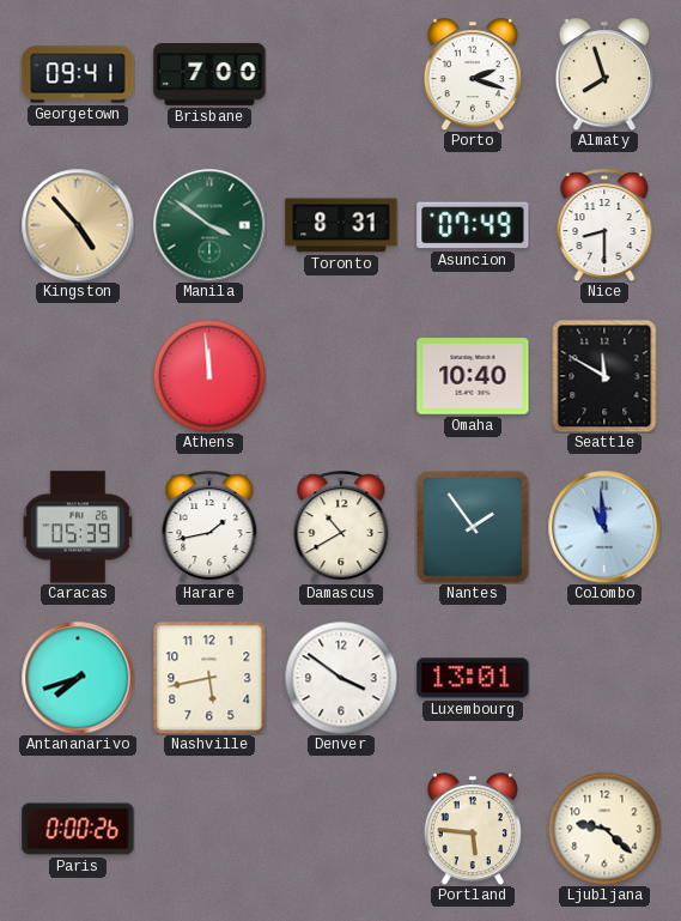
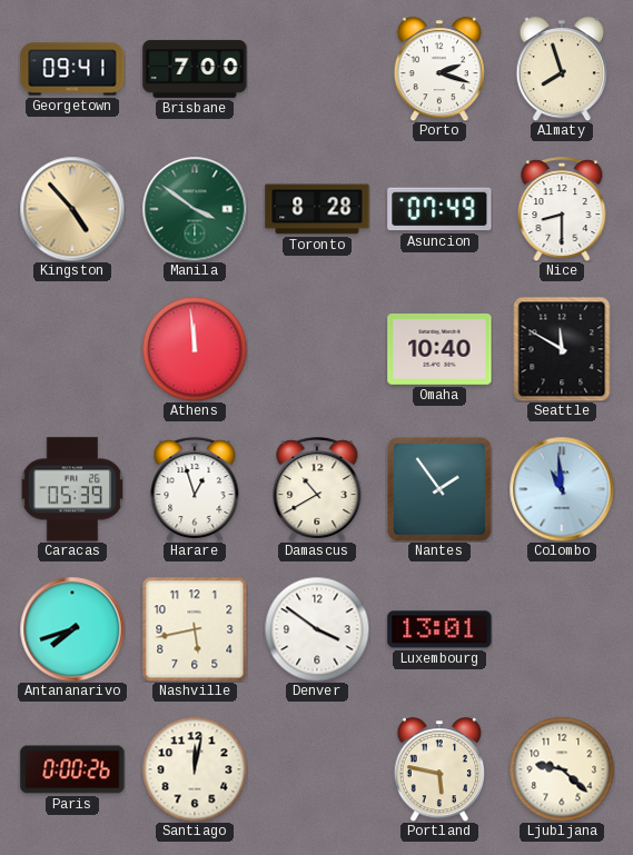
Toronto: 8:31 -> 8:28 (317, 209)
Harare: 1:43 -> 12:57 (195, 489)
Santiago: none -> 12:02 (195, 769)
Portland: 5:46 -> 5:47 (439, 769)
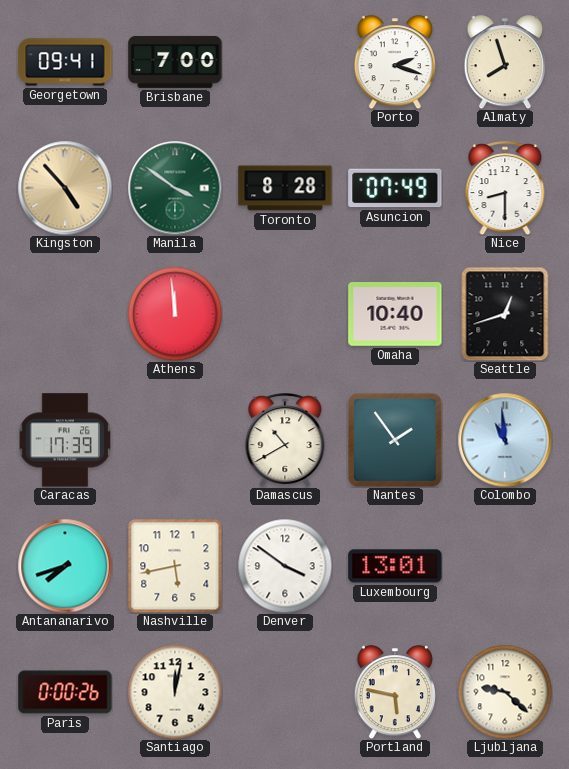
Seattle: 11:50 -> 12:42 (505, 314)
Caracas: 05:39 -> 17:39 (65, 440)
Harare: 12:57 -> none (195, 489)
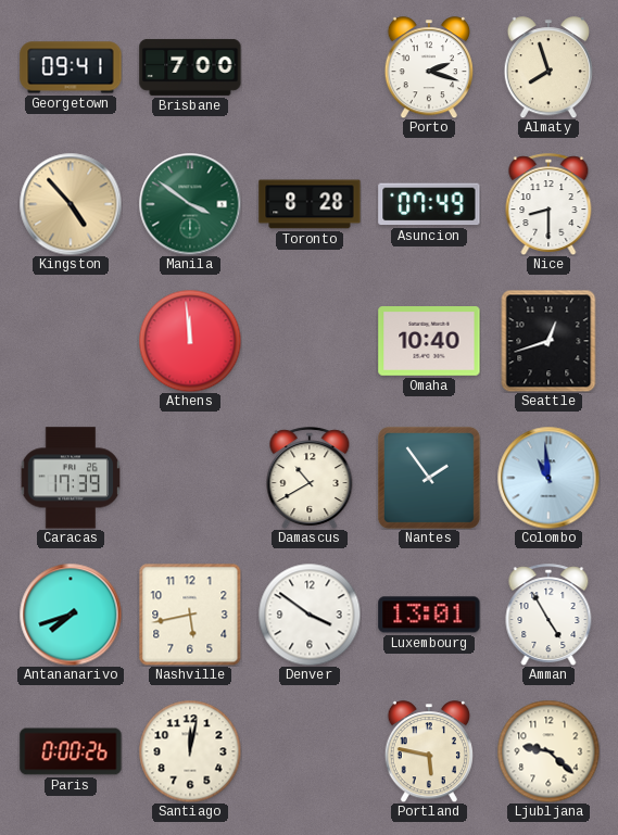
Amman: none -> 4:55 (548, 615)
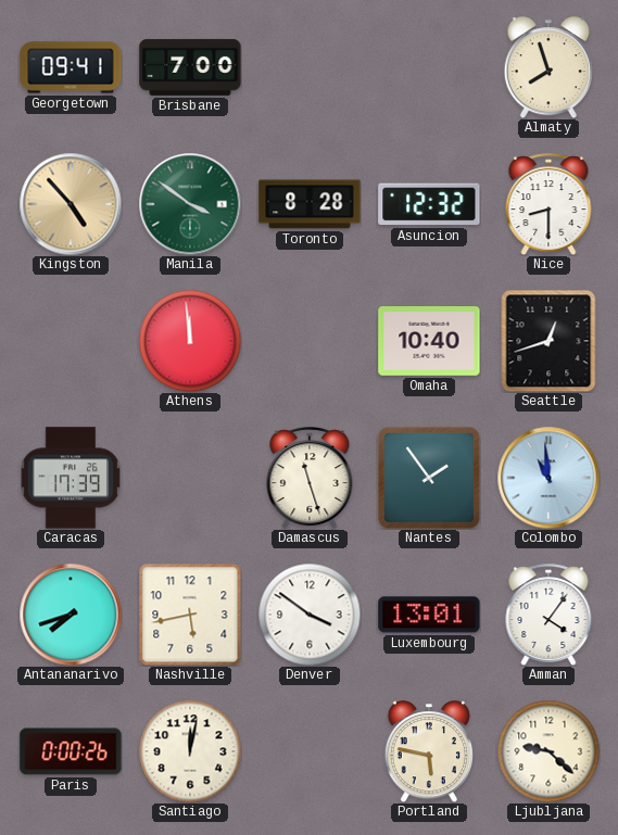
Porto: 2:18 -> none (429, 67)
Asuncion: 07:49 -> 12:32 (429, 204)
Damascus: 10:40 -> 11:27 (310, 478)
Amman: 4:55 -> 4:06 (548, 615)
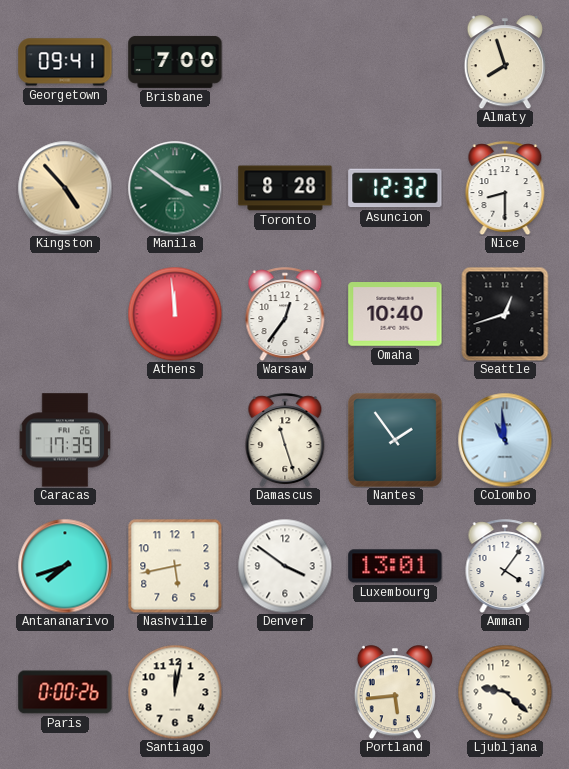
Warsaw: none -> 12:36 (285, 314)
Portland: 5:47 -> 5:44 (395, 692)
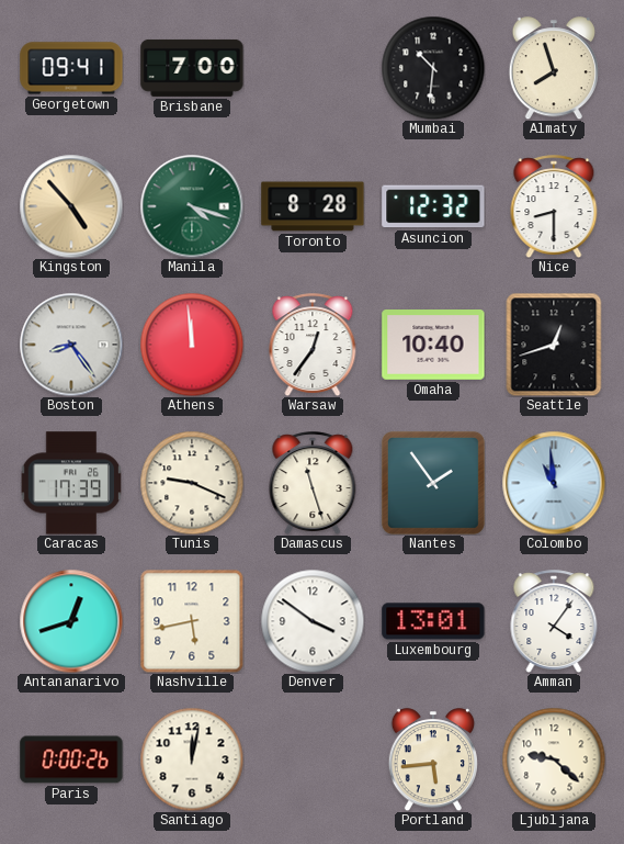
Mumbai: none -> 10:31 (433, 68)
Manila: 3:51 -> 4:18 (192, 206)
Boston: none -> 8:24 (71, 345)
Tunis: none -> 9:19 (192, 483)
Antananarivo: 7:42 -> 12:42 (71, 621)
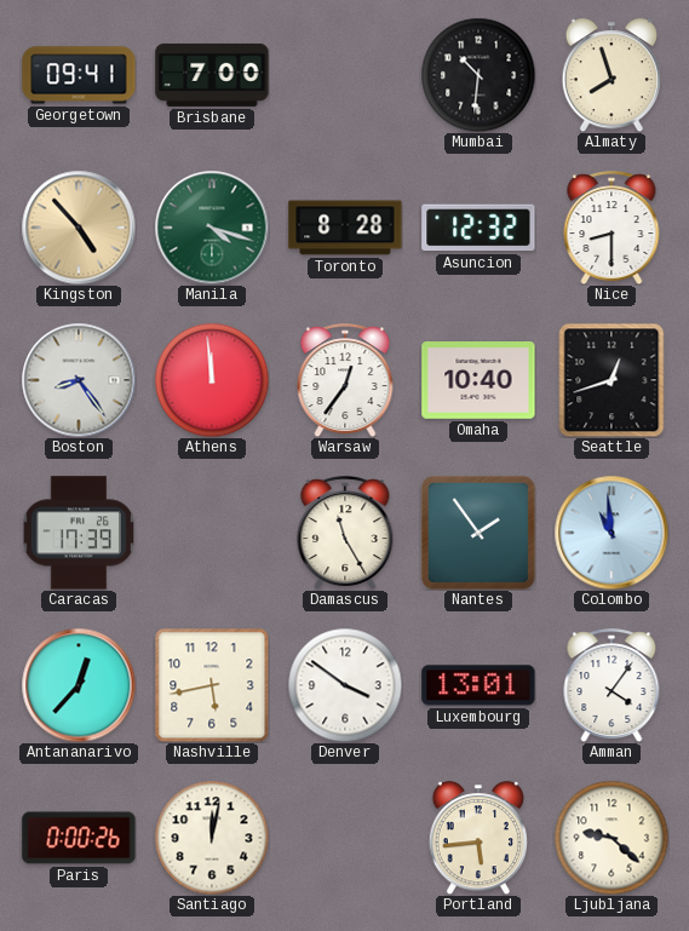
Tunis: 9:19 -> none (192, 483)
Damascus: 11:27 -> 11:25 (345, 533)
Antananarivo: 12:42 -> 12:37 (79, 685)
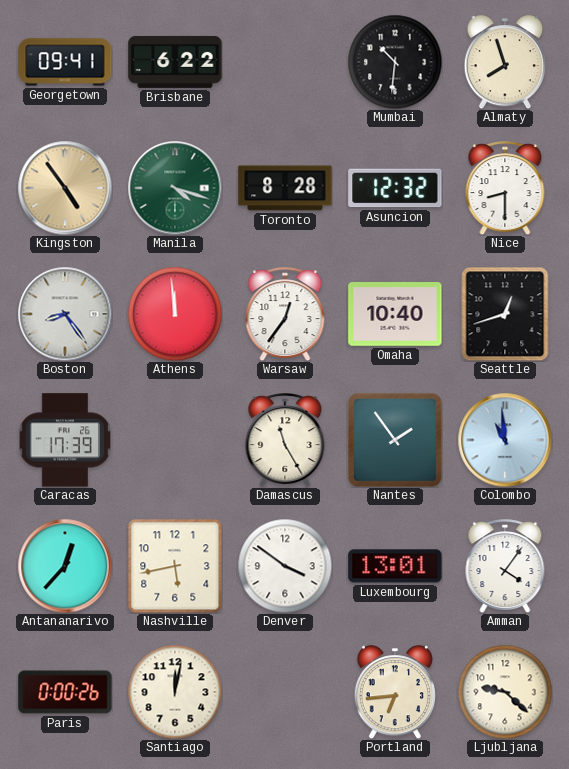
Brisbane: 7:00 -> 6:22 (175, 62)
Kingston: 4:53 -> 4:54 (65, 188)
Portland: 5:44 -> 6:44 (395, 692)
